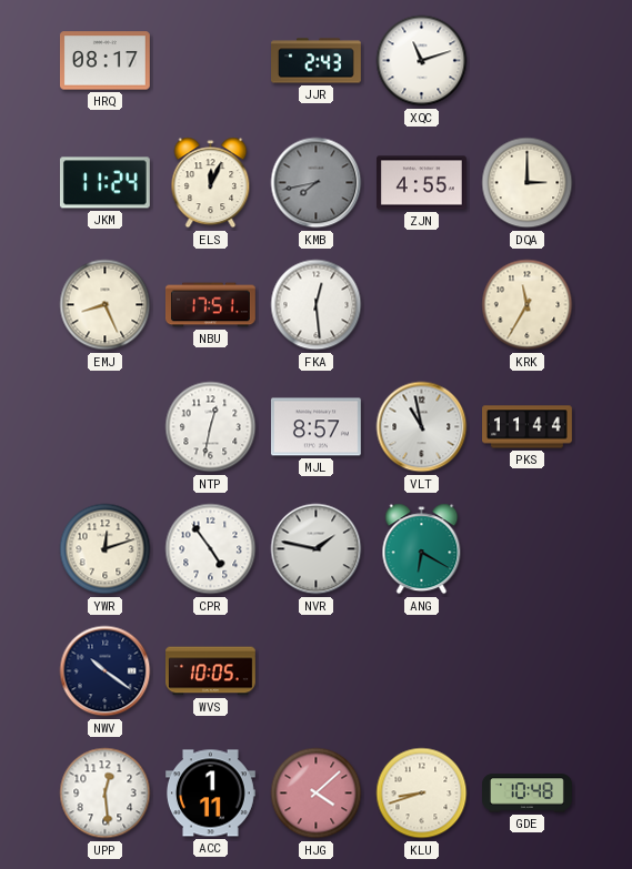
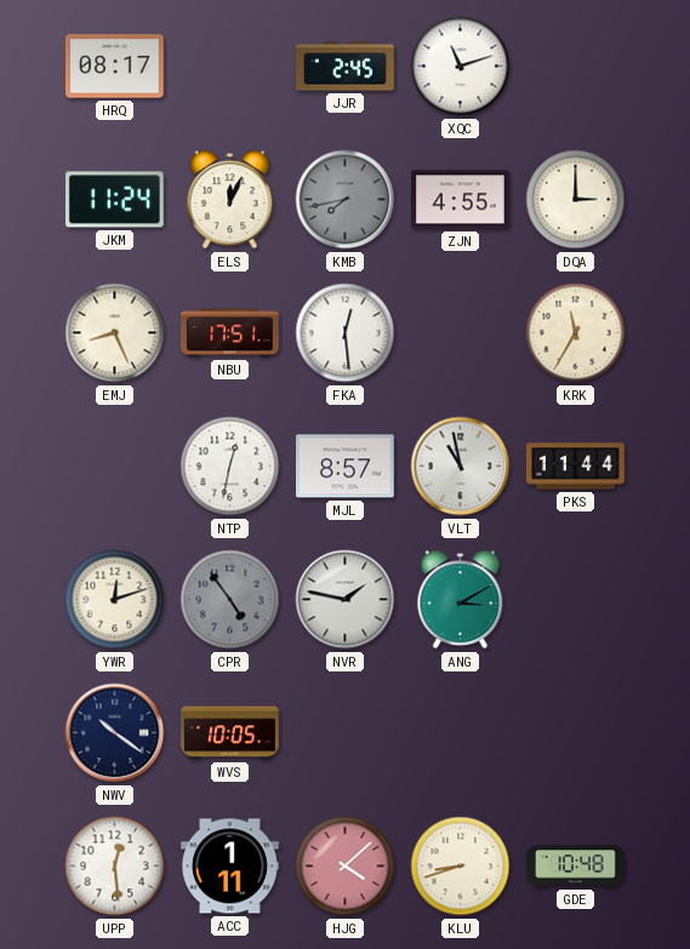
JJR: 2:43 -> 2:45 (346, 67)
CPR dial: white -> grey (230, 600)
ANG: 6:20 -> 3:10 (461, 600)
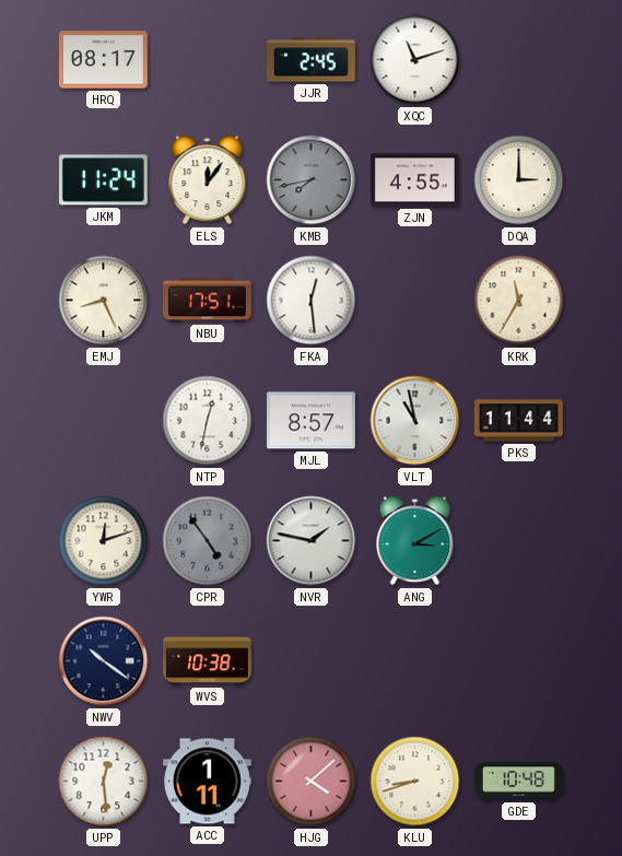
ELS: 12:04 -> 12:06 (208, 180)
WVS: 10:05 -> 10:38 (208, 661)
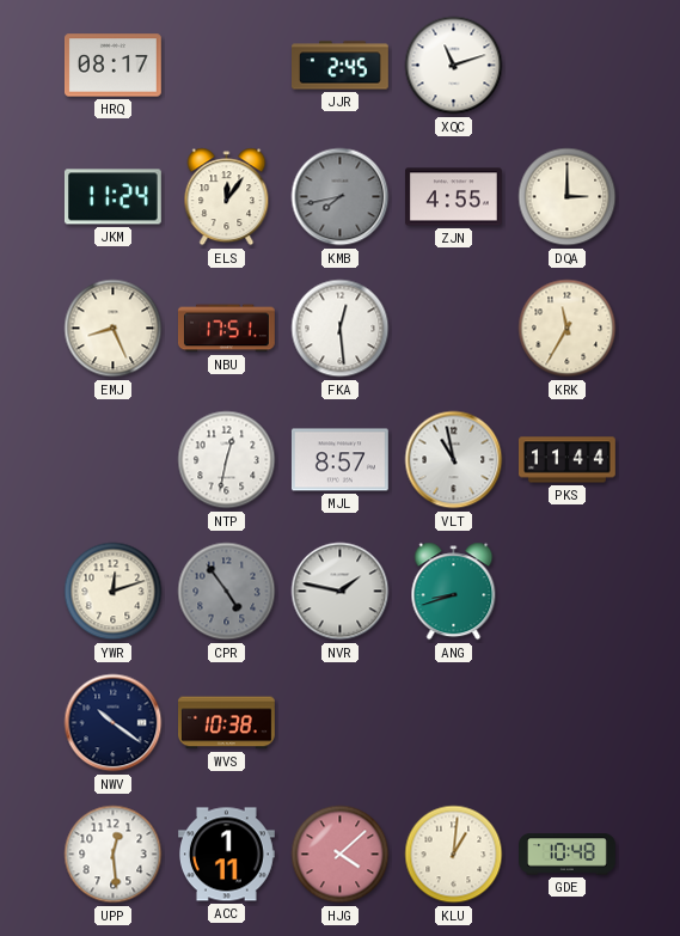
ANG: 3:10 -> 8:42 (454, 592)
KLU: 8:42 -> 1:01 (454, 855)
